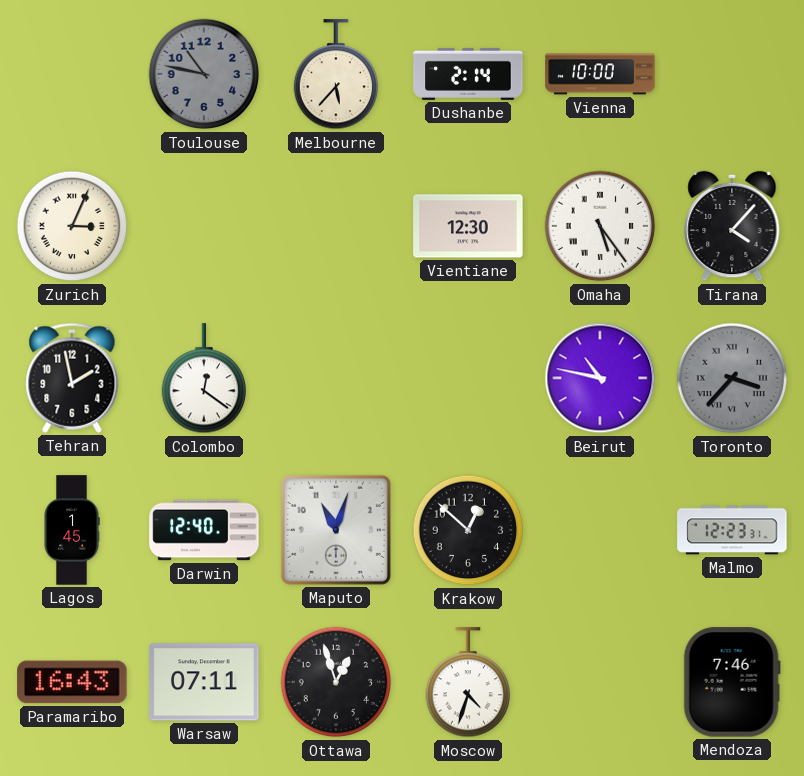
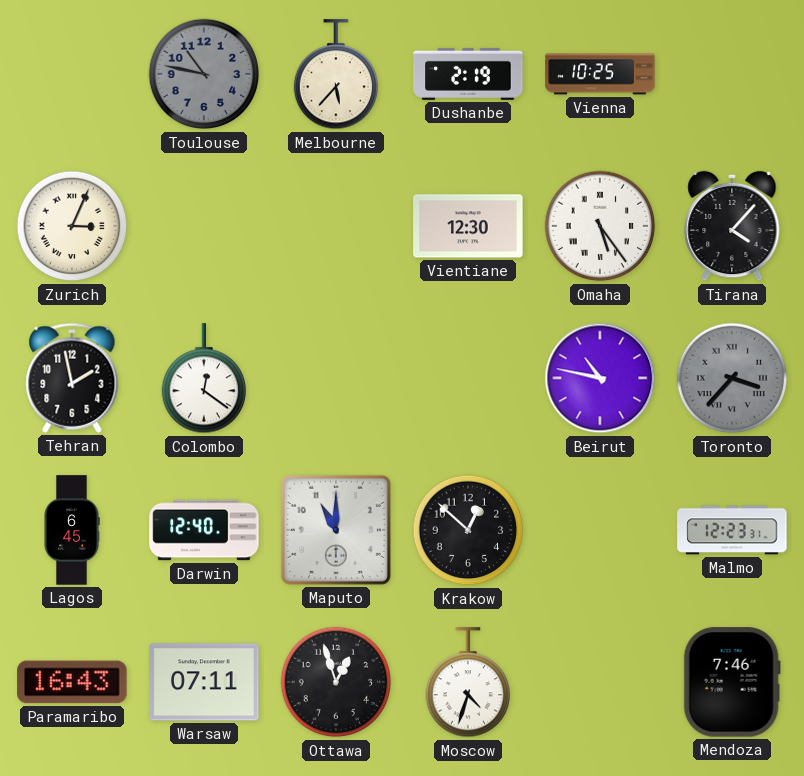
Dushanbe: 2:14 -> 2:19 (468, 74)
Vienna: 10:00 -> 10:25 (600, 74)
Lagos: 1:45 -> 6:45 (72, 530)
Maputo: 11:03 -> 11:00 (336, 530)
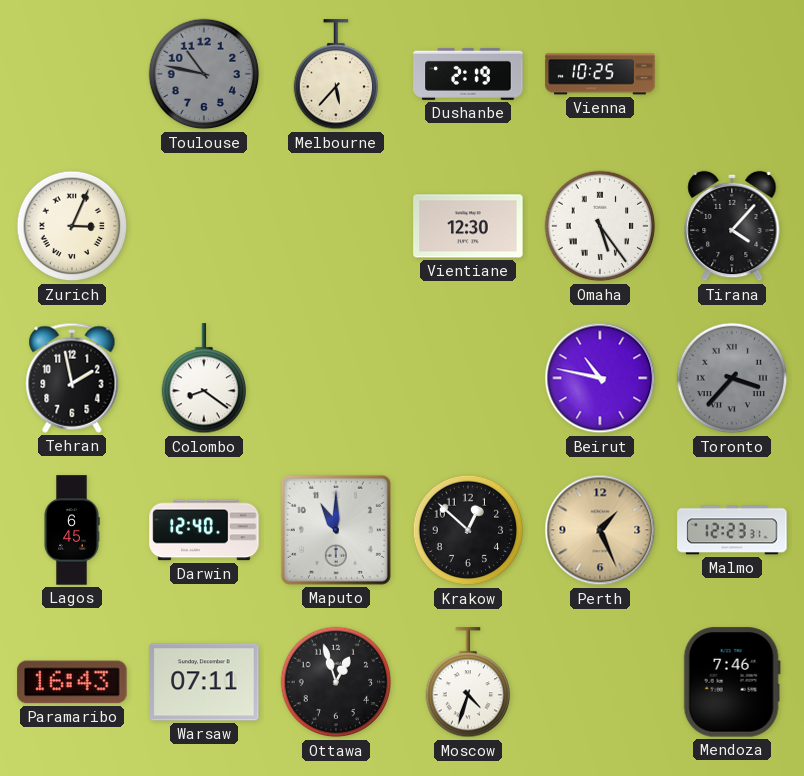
Colombo: 12:21 -> 8:21 (203, 379)
Perth: none -> 1:26 (600, 530)
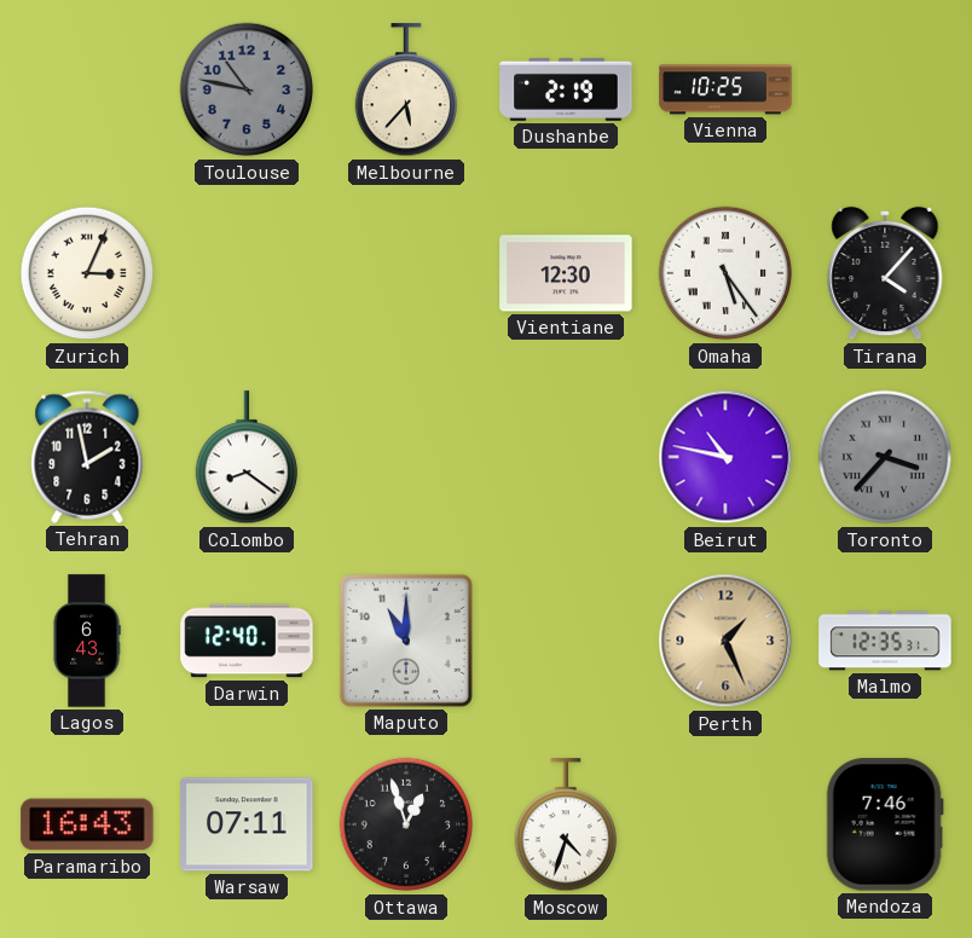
Lagos: 6:45 -> 6:43 (87, 641)
Krakow: 12:52 -> none (468, 530)
Malmo: 12:23 -> 12:35 (885, 641)
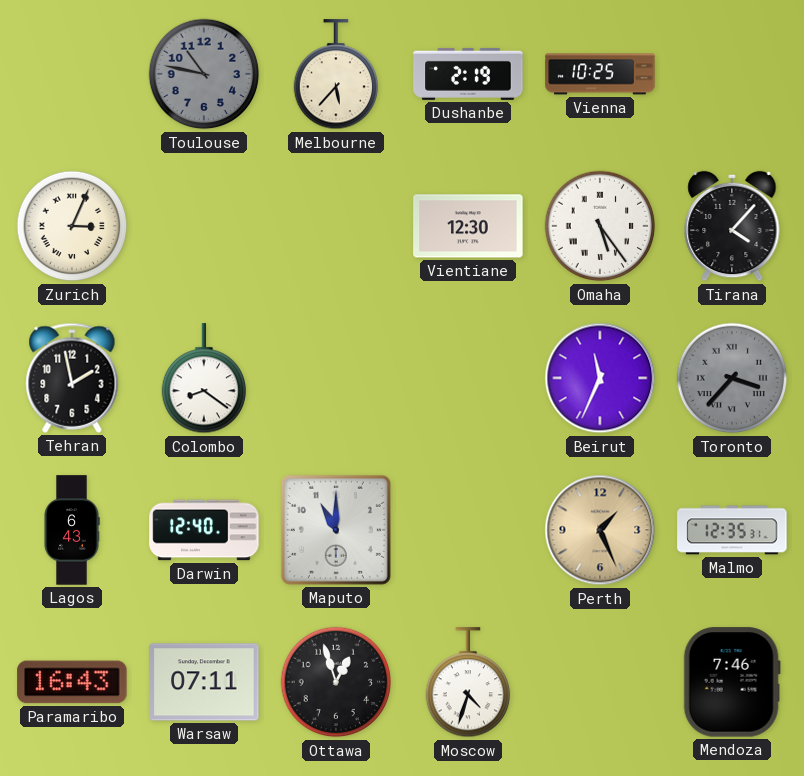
Beirut: 10:47 -> 11:34 (600, 378)
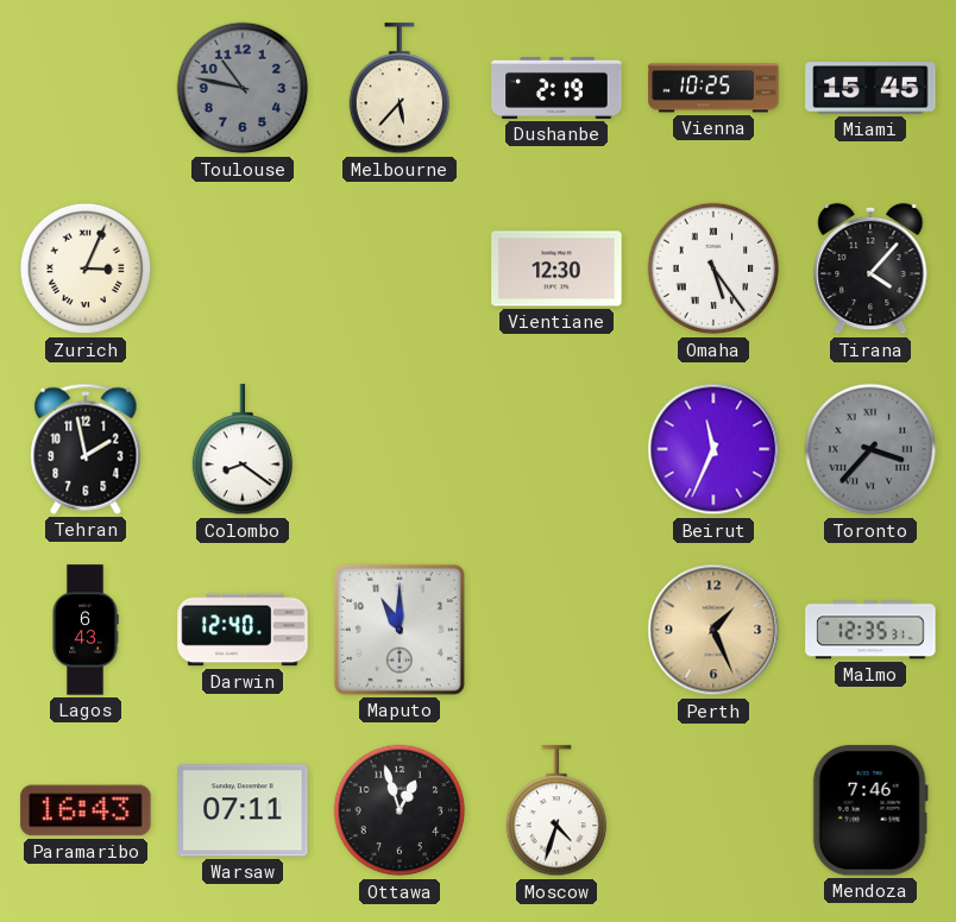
Miami: none -> 15:45 (870, 88)
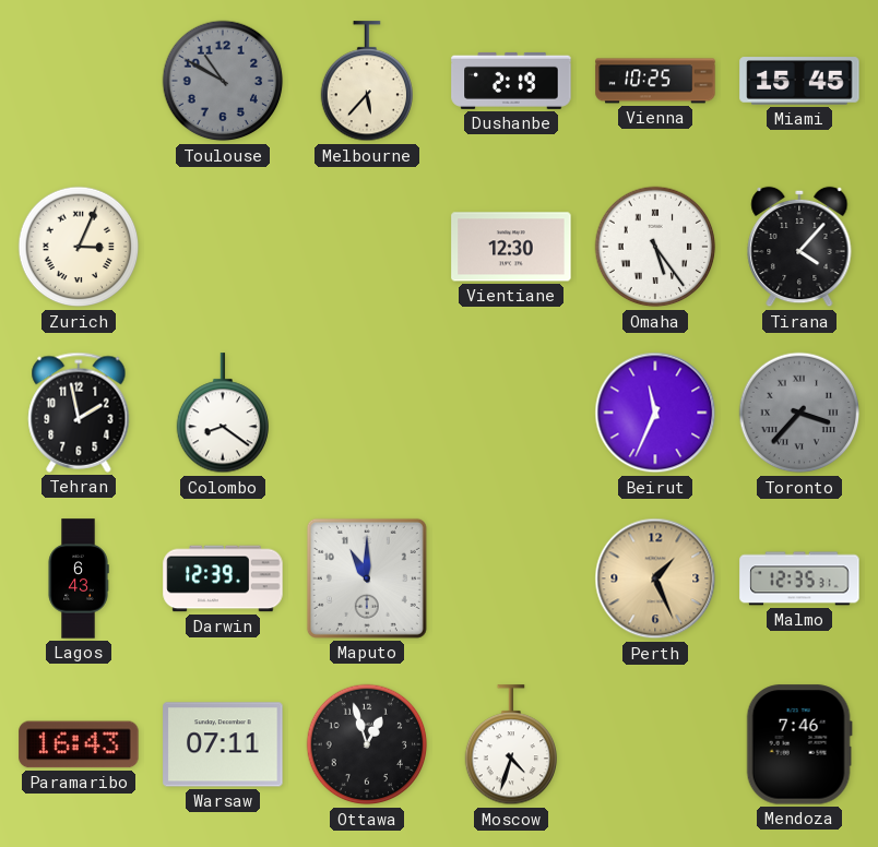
Toulouse: 10:47 -> 10:50 (223, 81)
Darwin: 12:40 -> 12:39 (223, 578)
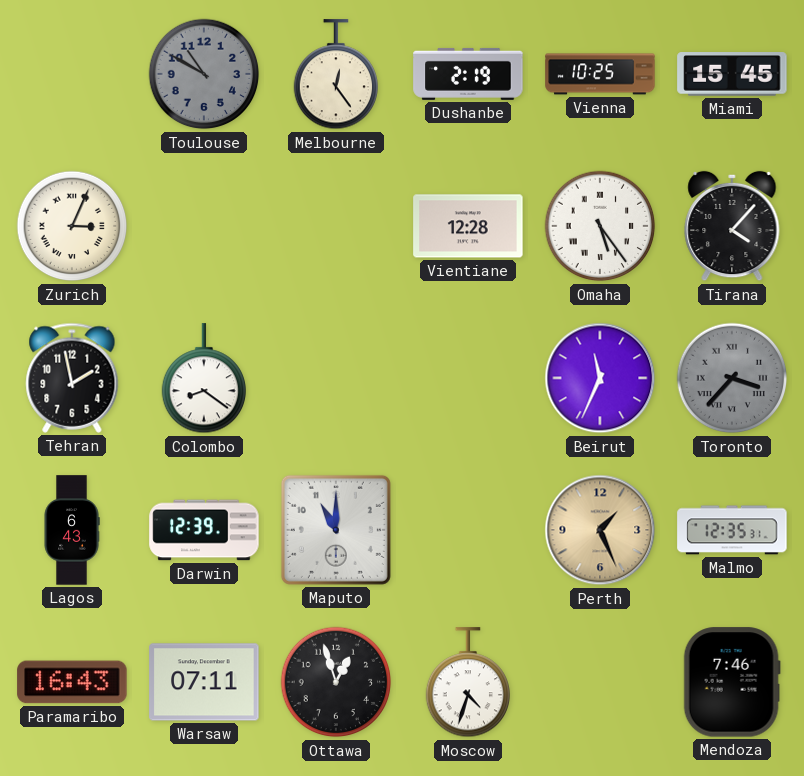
Melbourne: 5:37 -> 12:24 (335, 75)
Vientiane: 12:30 -> 12:28 (468, 226)
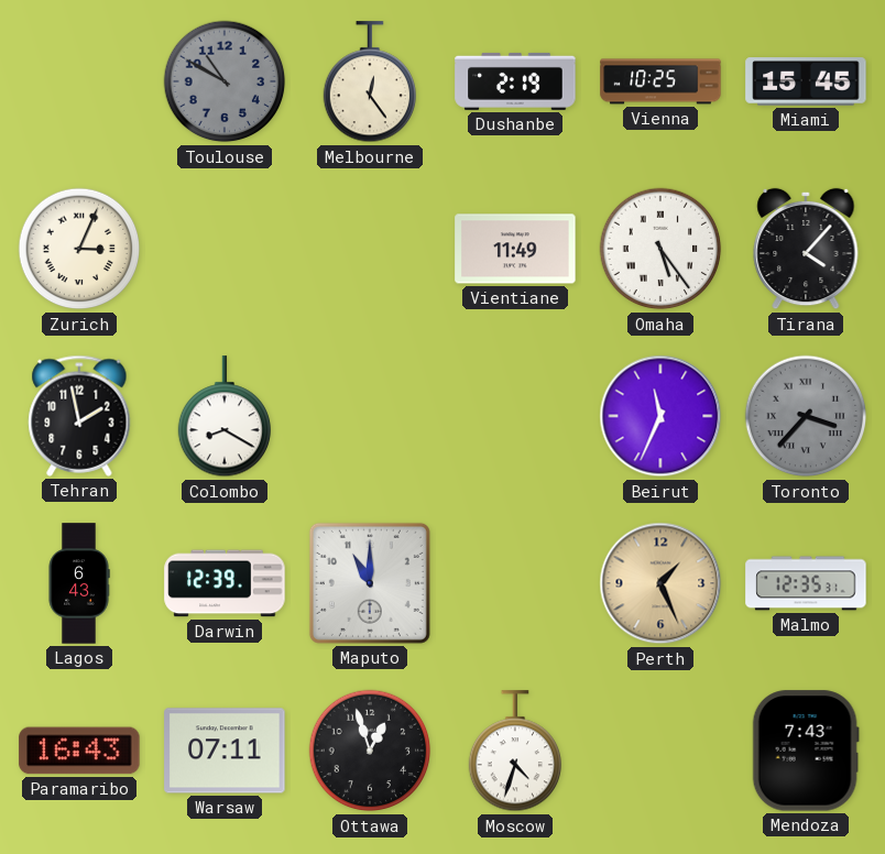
Vientiane: 12:28 -> 11:49 (515, 249)
Colombo: 8:21 -> 8:20 (223, 417)
Mendoza: 7:46 -> 7:43 (806, 751)
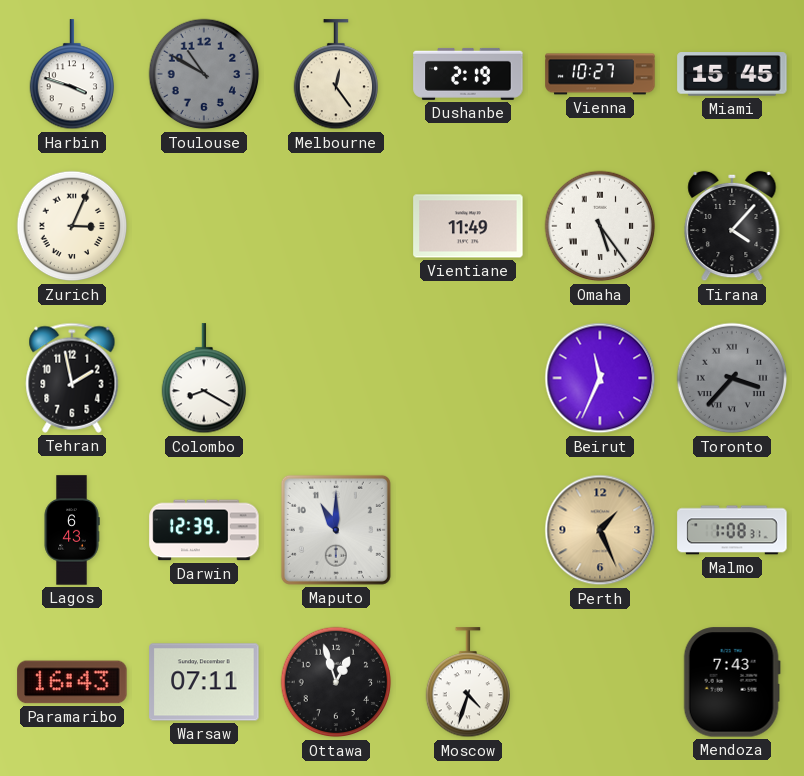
Harbin: none -> 3:48 (71, 75)
Vienna: 10:25 -> 10:27 (600, 74)
Malmo: 12:35 -> 1:08 (732, 530)
